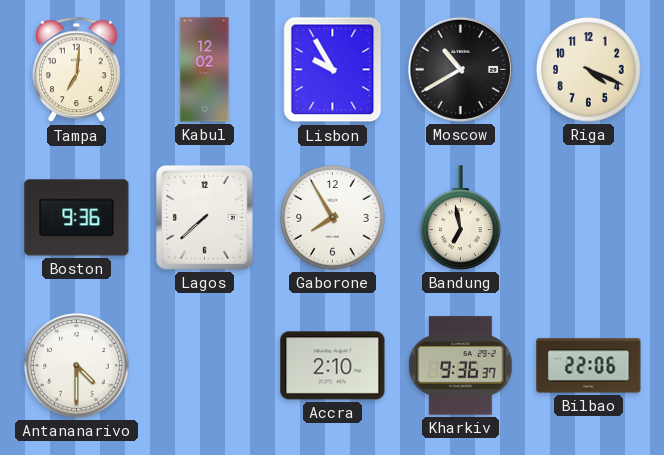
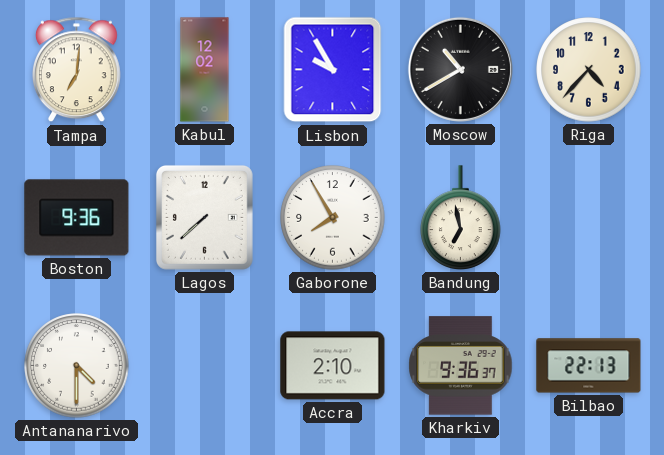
Riga: 4:19 -> 4:37 (589, 70)
Bilbao: 22:06 -> 22:13 (589, 366)
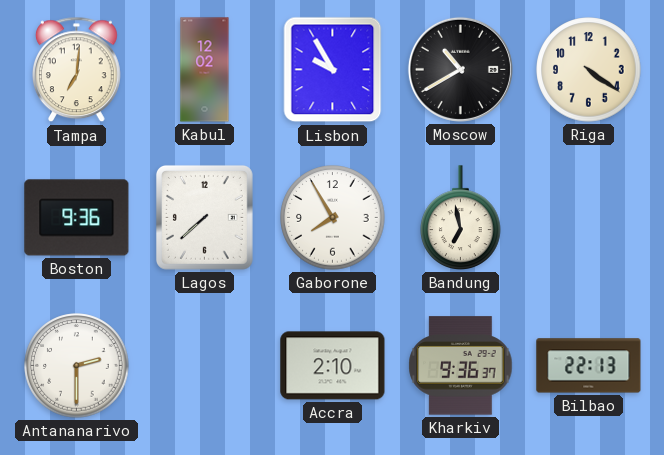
Riga: 4:37 -> 4:21 (589, 70)
Antananarivo: 4:30 -> 2:30 (77, 366)
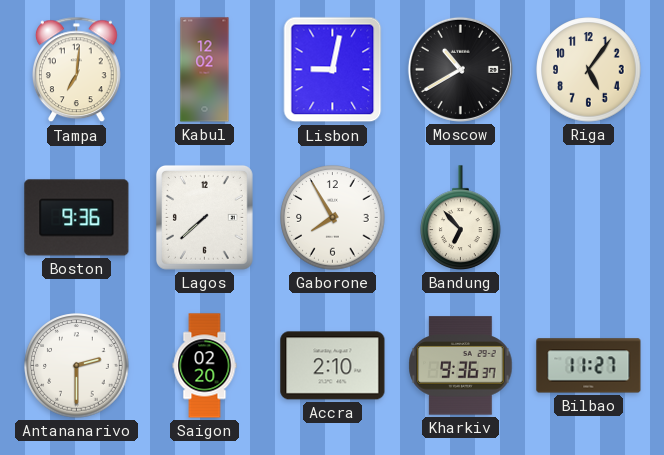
Lisbon: 9:55 -> 9:02 (333, 70)
Riga: 4:21 -> 5:06 (589, 70)
Bandung: 6:58 -> 6:53 (461, 218)
Saigon: none -> 02:20 (205, 366)
Bilbao: 22:13 -> 11:27 (589, 366)
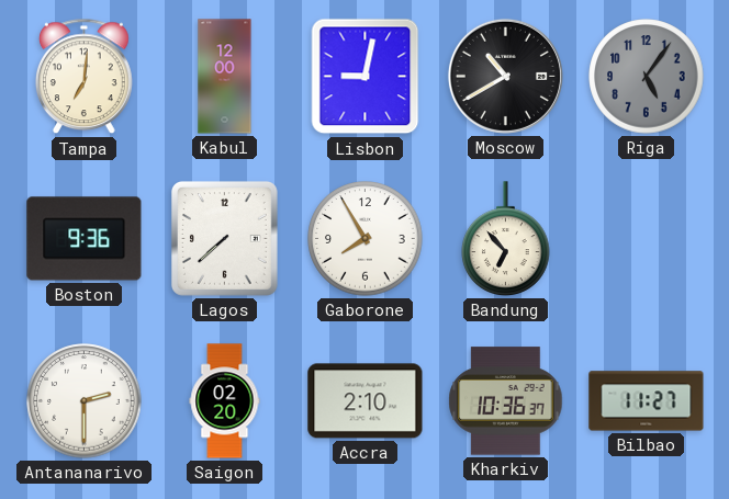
Kabul: 12:02 -> 12:00 (225, 77)
Riga dial: cream -> grey (647, 77)
Kharkiv: 9:36 -> 10:36 (506, 401)
